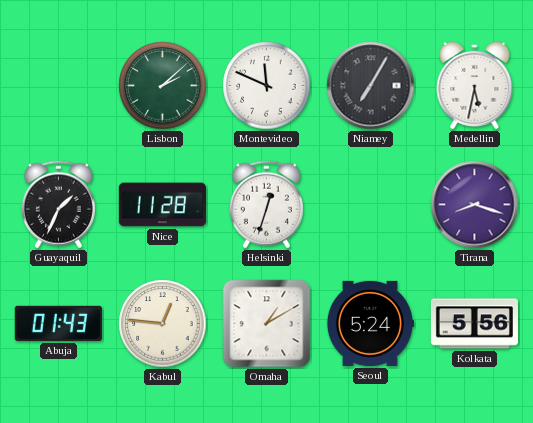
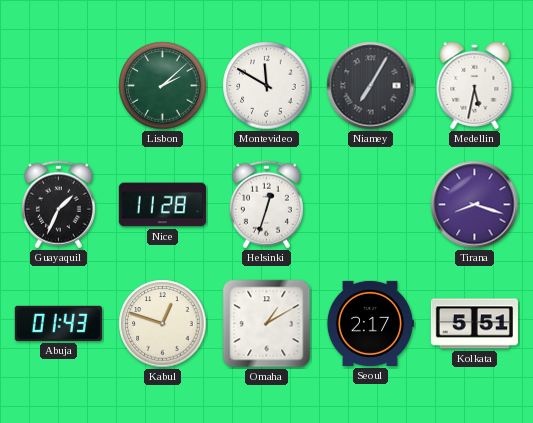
Montevideo: 11:49 -> 11:50 (267, 86)
Kabul: 12:46 -> 12:48 (163, 324)
Seoul: 5:24 -> 2:17 (370, 323)
Kolkata: 5:56 -> 5:51 (474, 324)
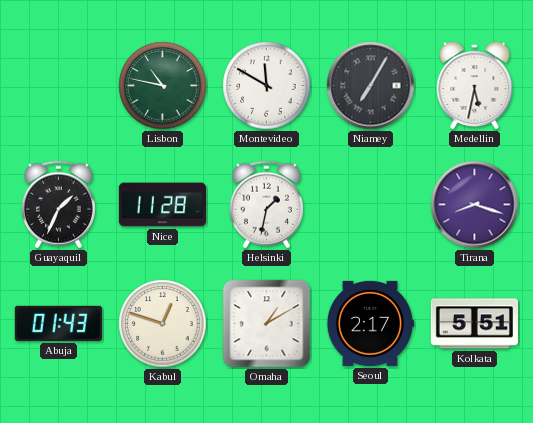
Lisbon: 2:08 -> 10:47 (163, 86)
Helsinki: 12:33 -> 1:32 (266, 205)
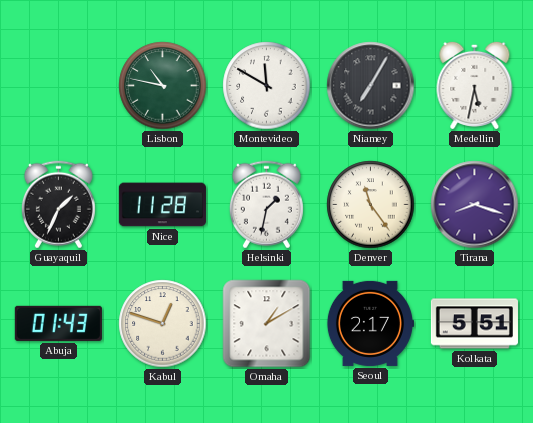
Denver: none -> 11:24 (371, 205)
